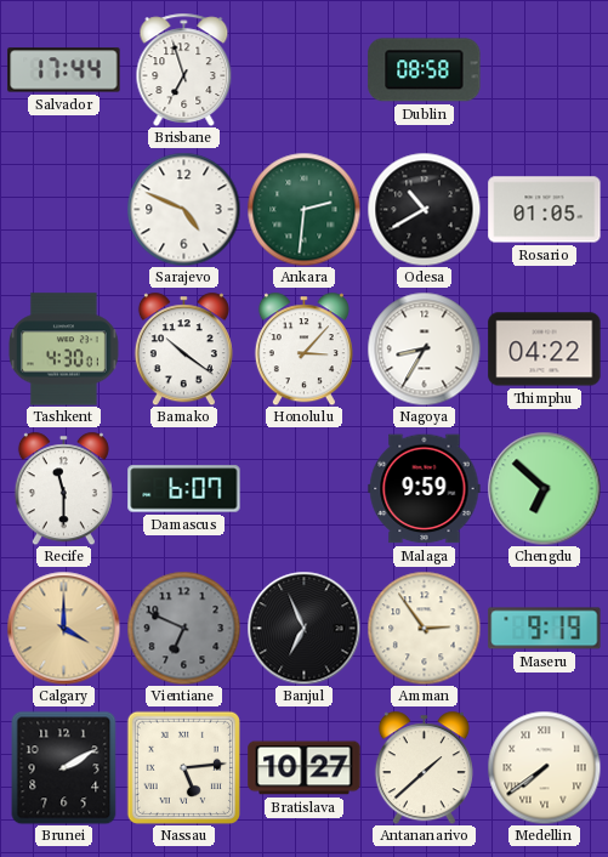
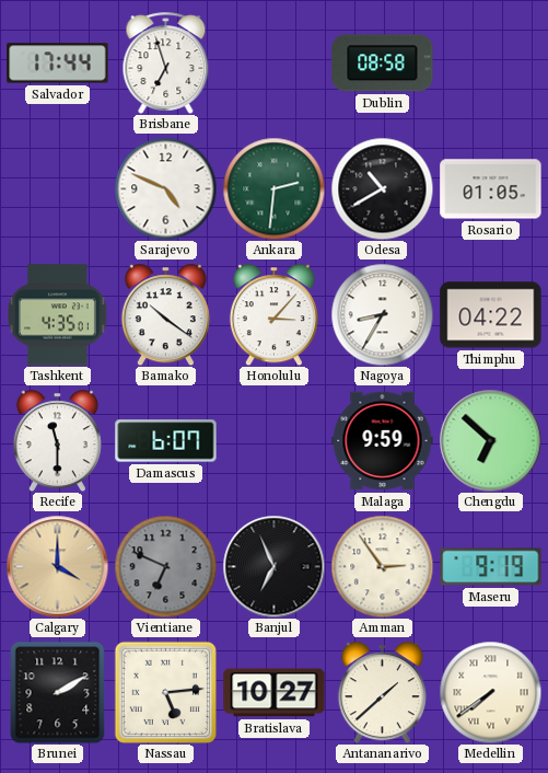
Tashkent: 4:30 -> 4:35 (58, 315)
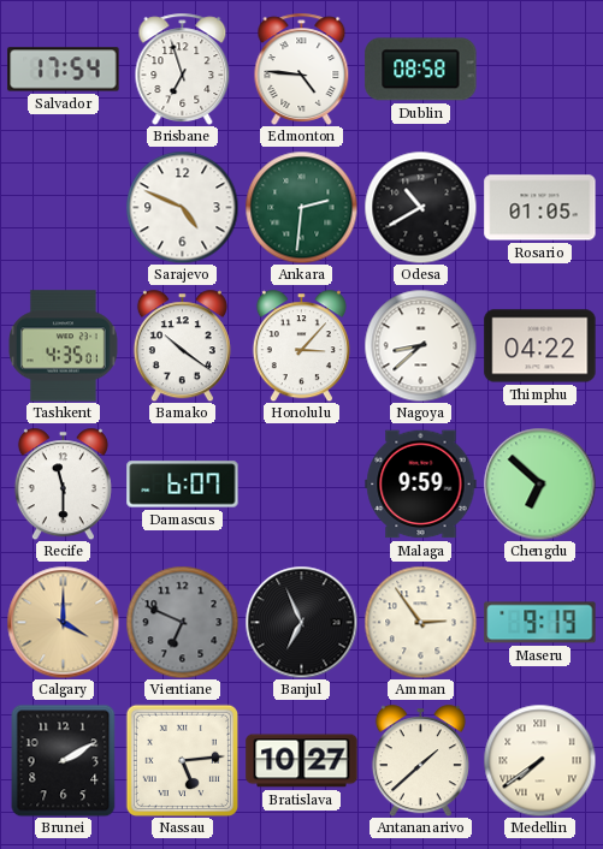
Salvador: 17:44 -> 17:54 (64, 70)
Edmonton: none -> 4:46 (302, 69)
Nagoya: 8:35 -> 8:38 (420, 345)
